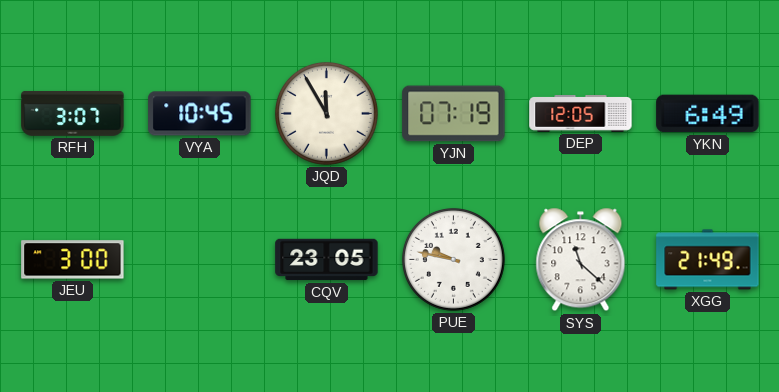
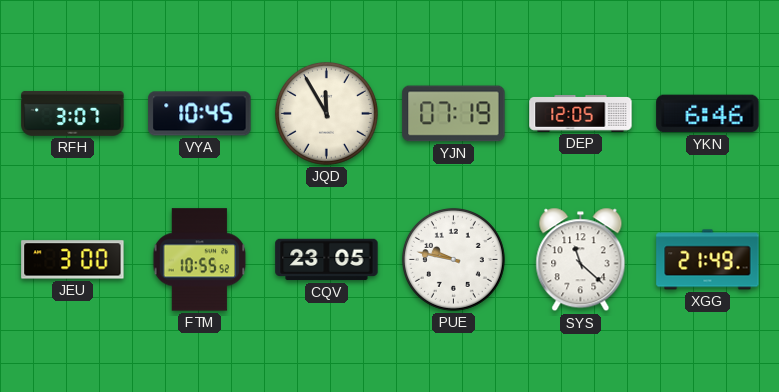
YKN: 6:49 -> 6:46 (708, 114)
FTM: none -> 10:55 (200, 260)
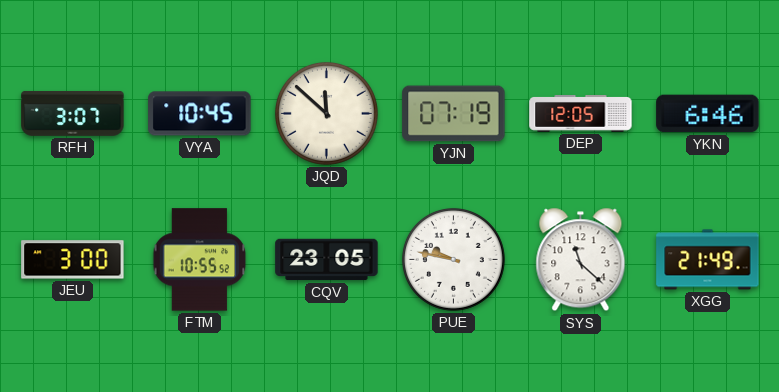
JQD: 11:55 -> 11:52 (326, 113)
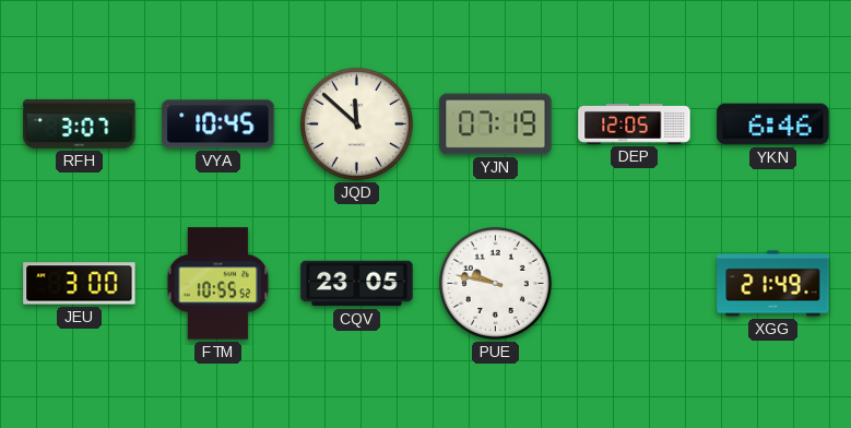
SYS: 11:22 -> none (581, 260)
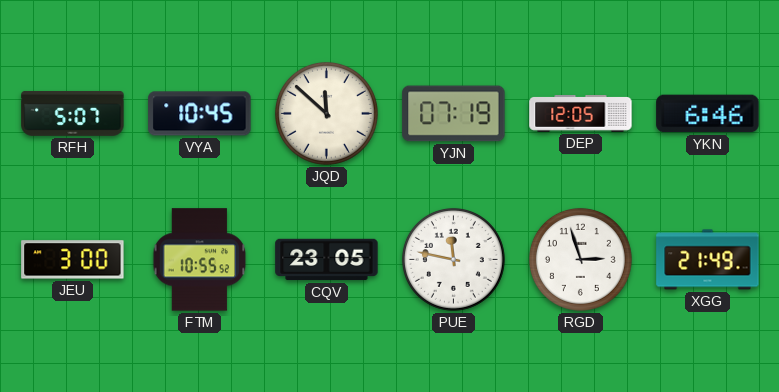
RFH: 3:07 -> 5:07 (73, 113)
PUE: 9:47 -> 11:47 (453, 259)
RGD: none -> 2:57 (580, 259)
